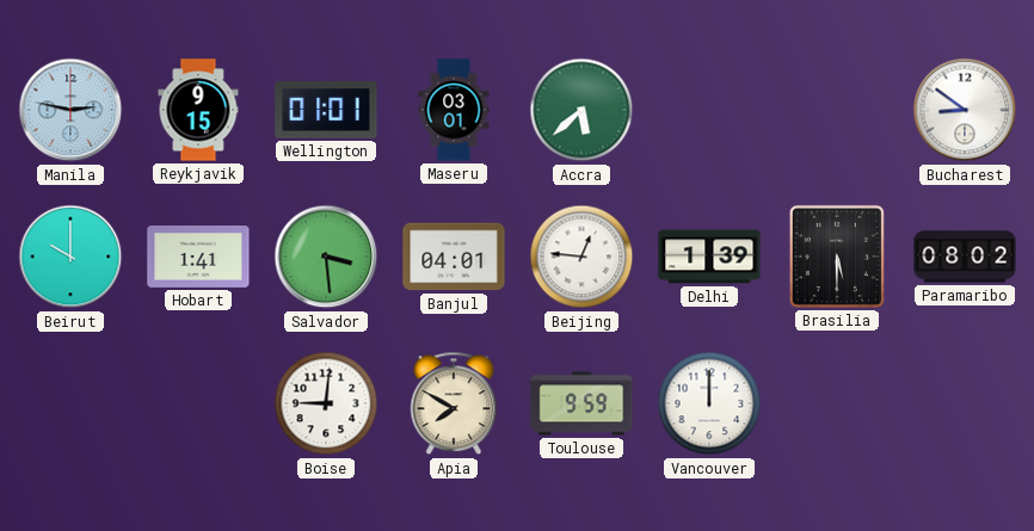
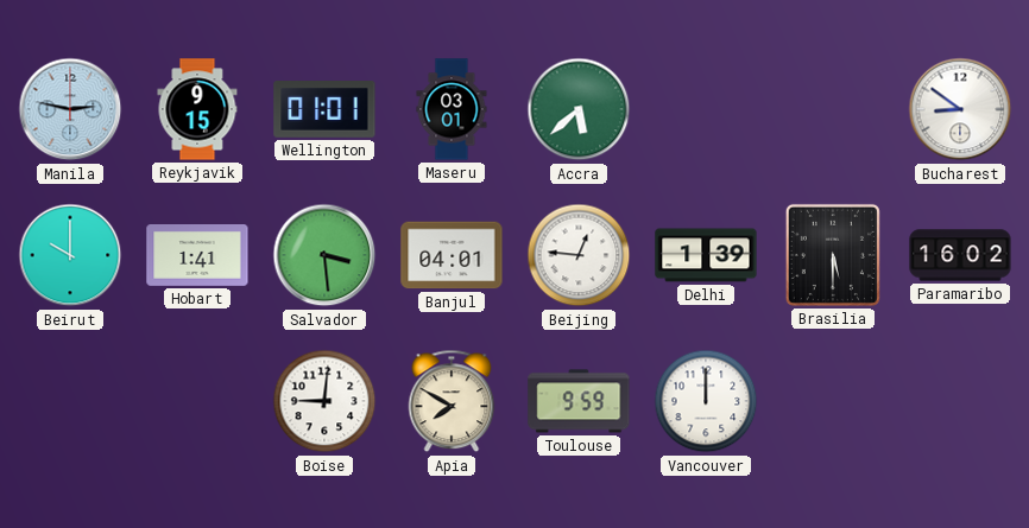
Paramaribo: 08:02 -> 16:02 (960, 255)
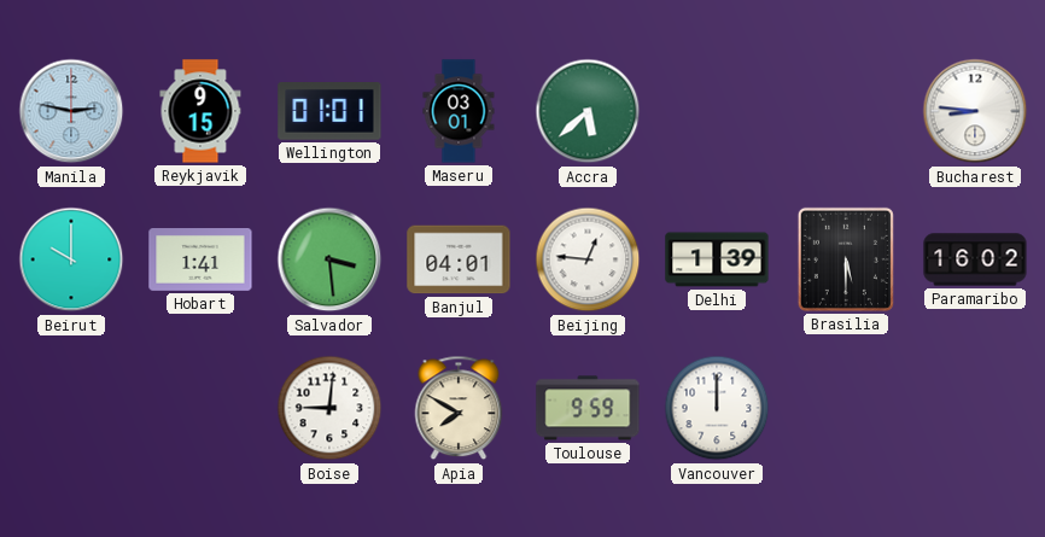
Bucharest: 8:51 -> 8:46 (975, 111)
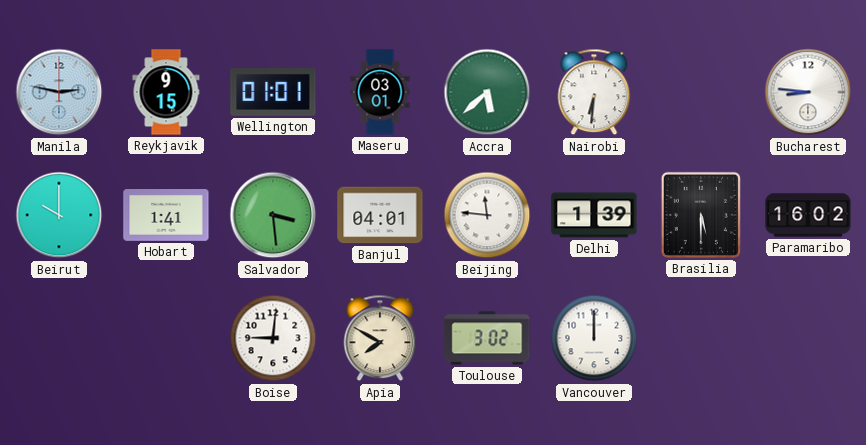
Nairobi: none -> 6:31 (594, 92)
Beijing: 12:46 -> 11:46 (487, 215)
Toulouse: 9:59 -> 3:02 (487, 338)
